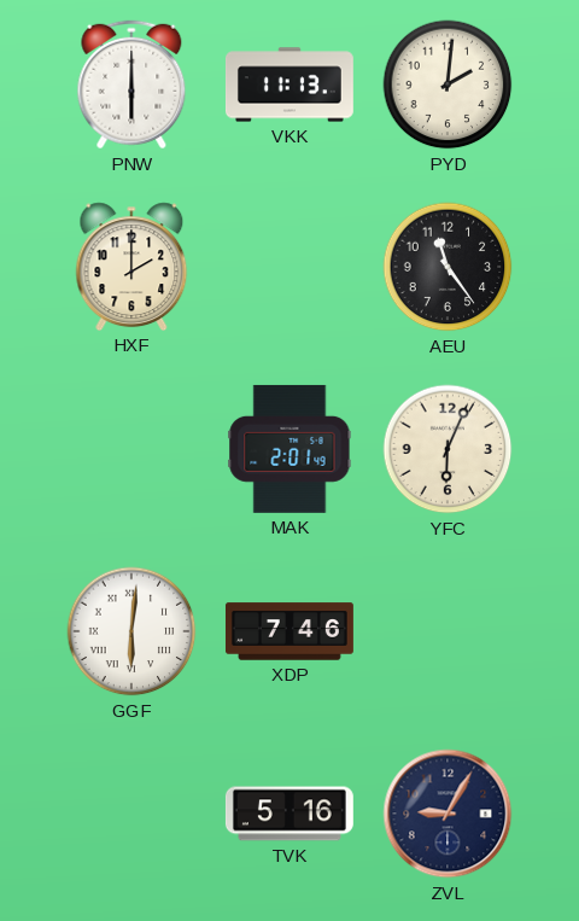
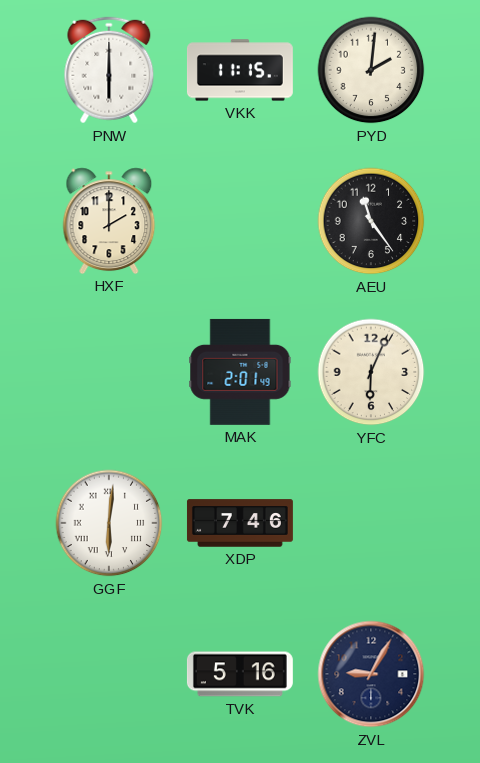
VKK: 11:13 -> 11:15 (240, 70)
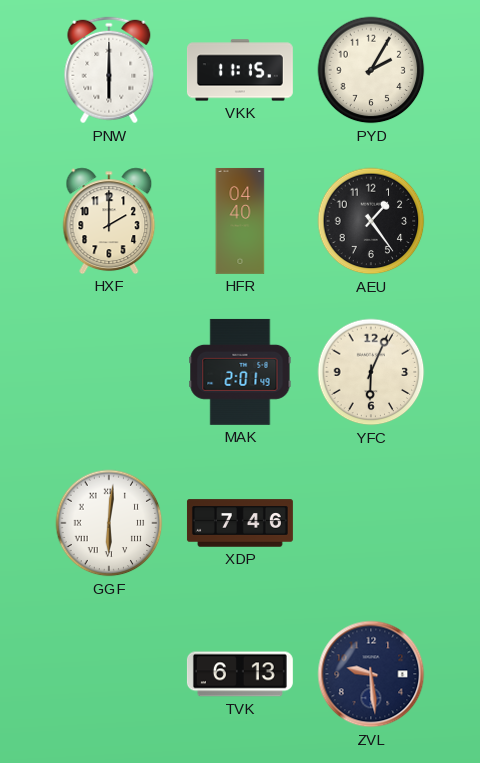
PYD: 2:01 -> 2:05 (371, 70)
HFR: none -> 04:40 (240, 221)
AEU: 11:24 -> 1:24 (371, 221)
TVK: 5:16 -> 6:13 (240, 674)
ZVL: 9:05 -> 9:29 (371, 674)
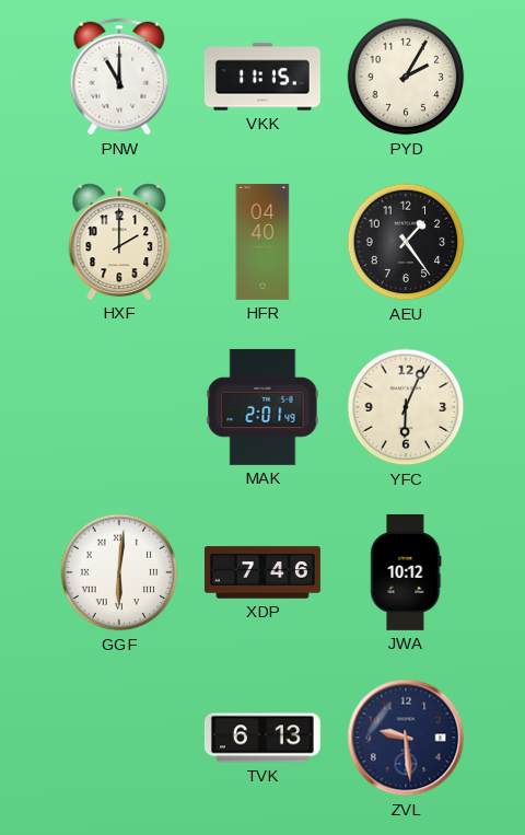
PNW: 6:00 -> 11:00 (119, 77)
JWA: none -> 10:12 (406, 572)
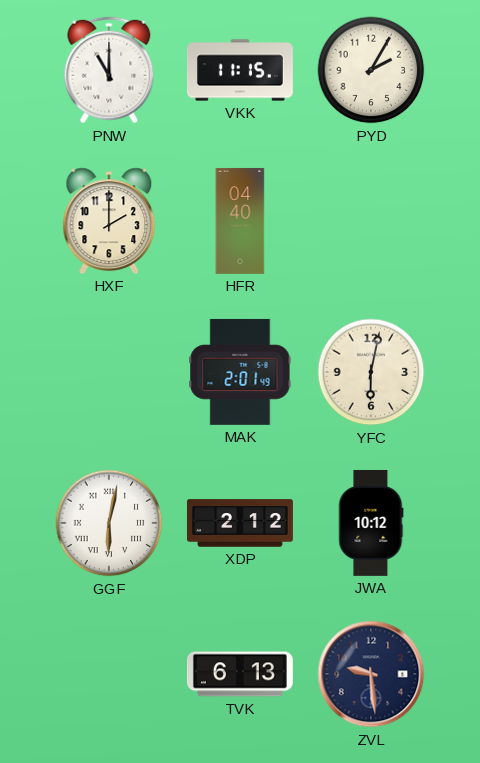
AEU: 1:24 -> none (406, 242)
YFC: 6:04 -> 6:02 (371, 372)
GGF: 6:01 -> 6:02 (109, 523)
XDP: 7:46 -> 2:12 (240, 523)
